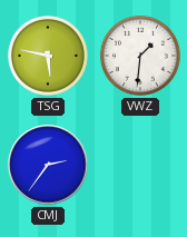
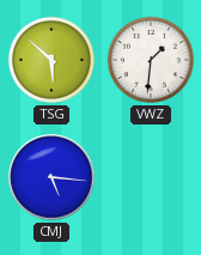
TSG: 5:47 -> 5:52 (51, 60)
CMJ: 2:36 -> 5:16 (51, 177)
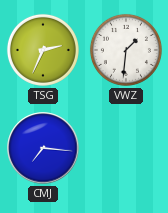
TSG: 5:52 -> 2:34 (43, 50)
CMJ: 5:16 -> 7:16 (43, 148)
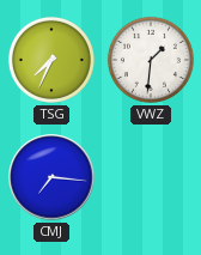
TSG: 2:34 -> 7:34 (51, 60)
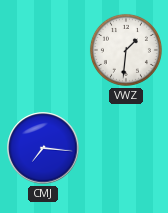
TSG: 7:34 -> none (51, 60)
